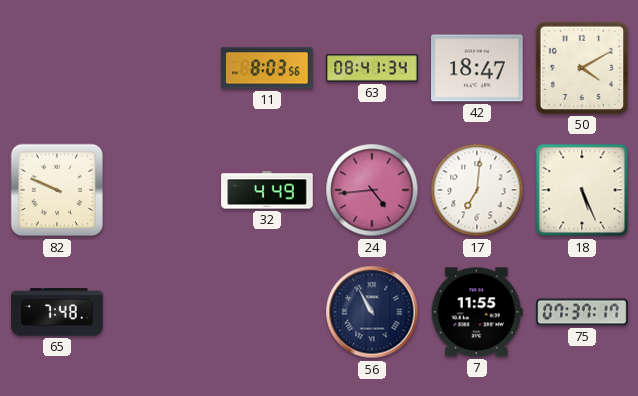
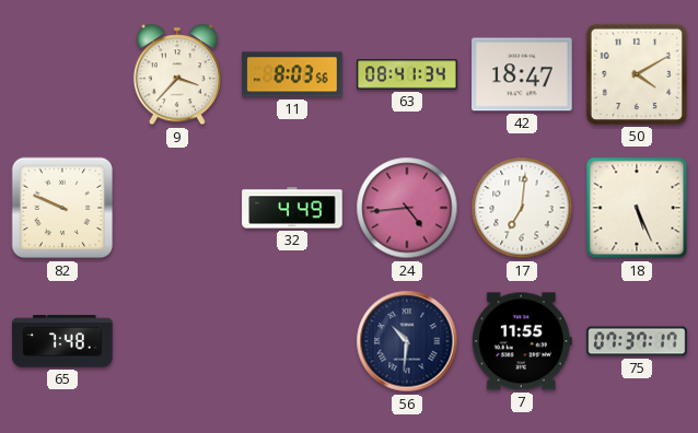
9: none -> 3:37 (177, 74)
56: 10:55 -> 10:31 (407, 341)
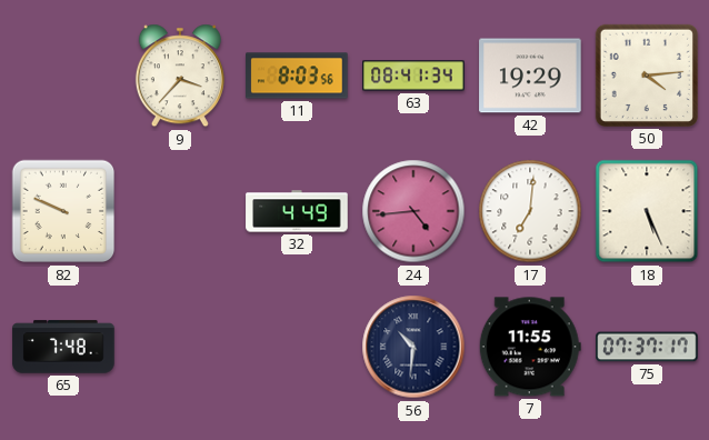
42: 18:47 -> 19:29 (530, 76)
50: 4:10 -> 4:14 (647, 76)
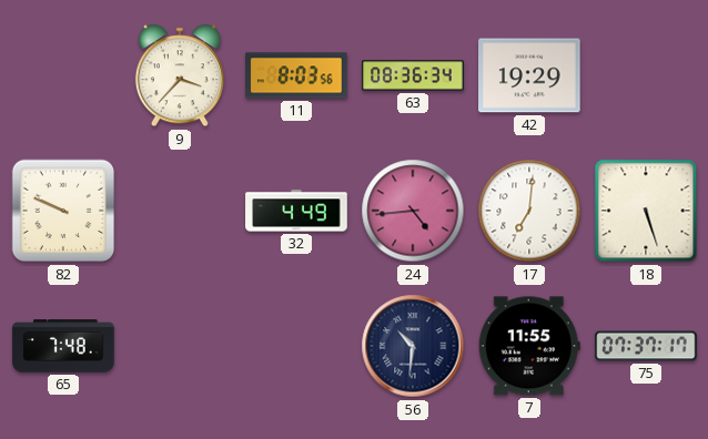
63: 08:41 -> 08:36 (413, 75)
50: 4:14 -> none (647, 76)
18: 5:26 -> 5:27 (646, 211)
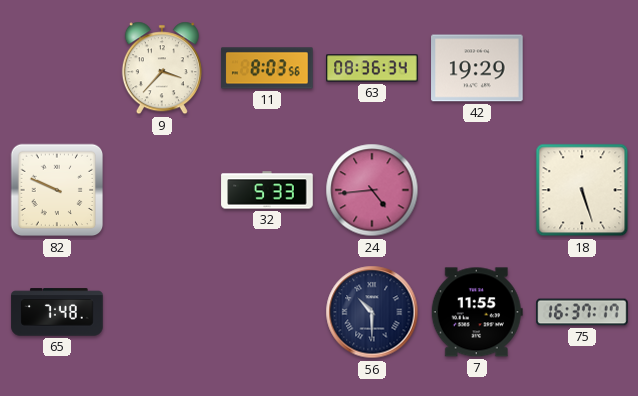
32: 4:49 -> 5:33 (267, 190)
17: 7:01 -> none (529, 211)
56: 10:31 -> 10:30 (372, 312)
75: 07:37 -> 16:37 (582, 312)
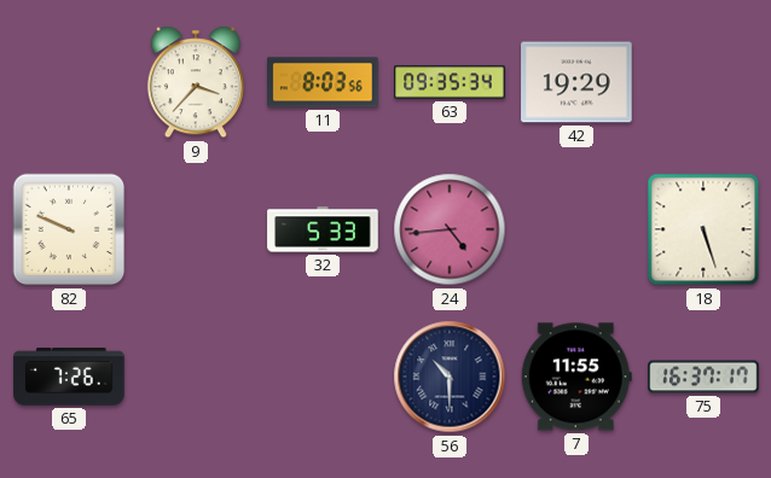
63: 08:36 -> 09:35 (450, 82)
65: 7:48 -> 7:26 (69, 377)
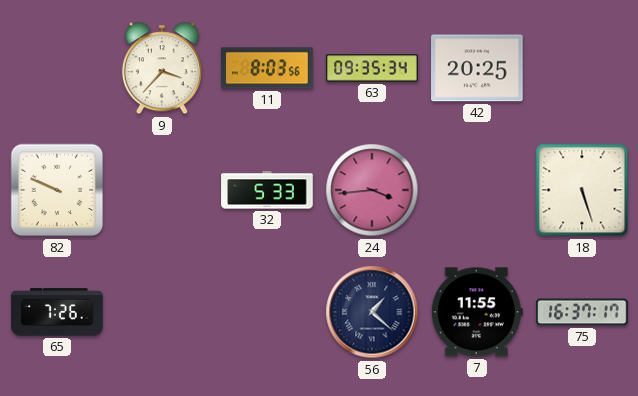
42: 19:29 -> 20:25 (477, 68)
24: 4:44 -> 3:44 (372, 190)
56: 10:30 -> 1:22 (372, 312)
